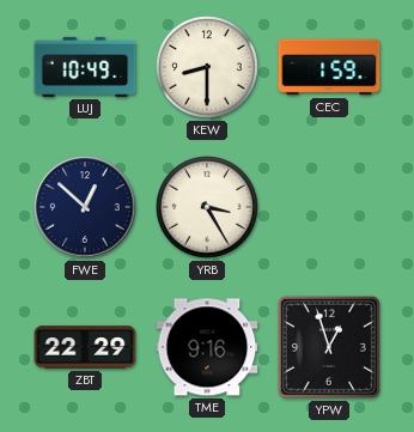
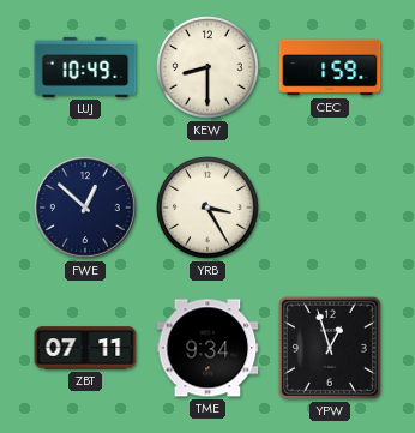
ZBT: 22:29 -> 07:11 (85, 348)
TME: 9:16 -> 9:34 (207, 348)
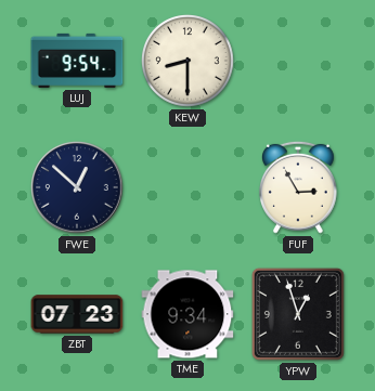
LUJ: 10:49 -> 9:54 (77, 61)
CEC: 1:59 -> none (330, 67)
YRB: 3:25 -> none (209, 209)
FUF: none -> 2:55 (299, 187)
ZBT: 07:11 -> 07:23 (77, 314)
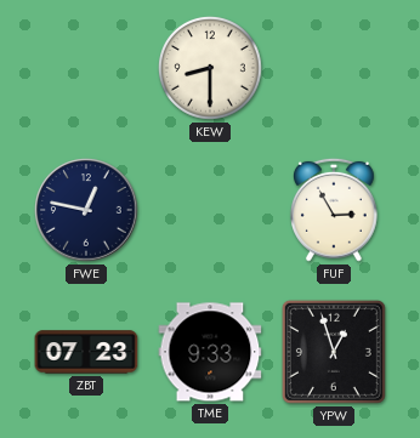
LUJ: 9:54 -> none (77, 61)
FWE: 12:52 -> 12:47 (86, 210)
TME: 9:34 -> 9:33 (210, 352)
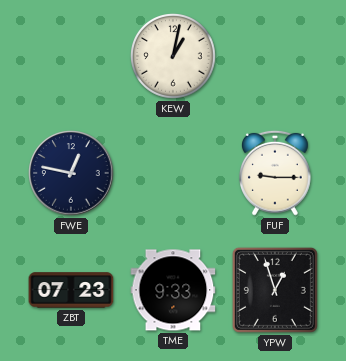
KEW: 8:30 -> 1:02 (174, 57)
FUF: 2:55 -> 9:15 (276, 173)
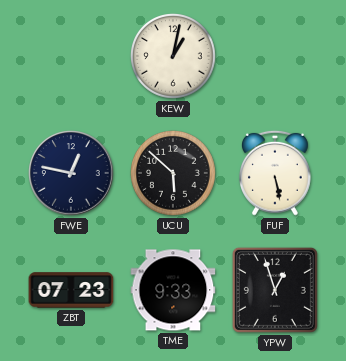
UCU: none -> 5:52 (174, 174)
FUF: 9:15 -> 5:28 (276, 173)
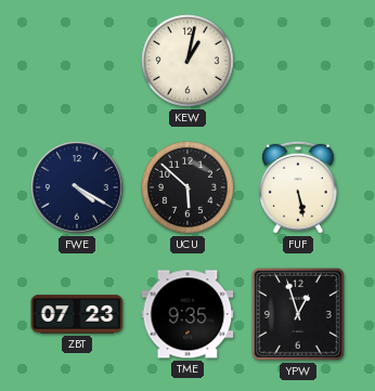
FWE: 12:47 -> 4:20 (77, 187)
TME: 9:33 -> 9:35 (187, 314)
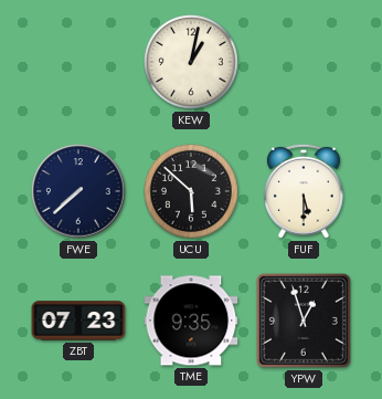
FWE: 4:20 -> 7:38 (78, 191)
FUF: 5:28 -> 5:30 (305, 191)
